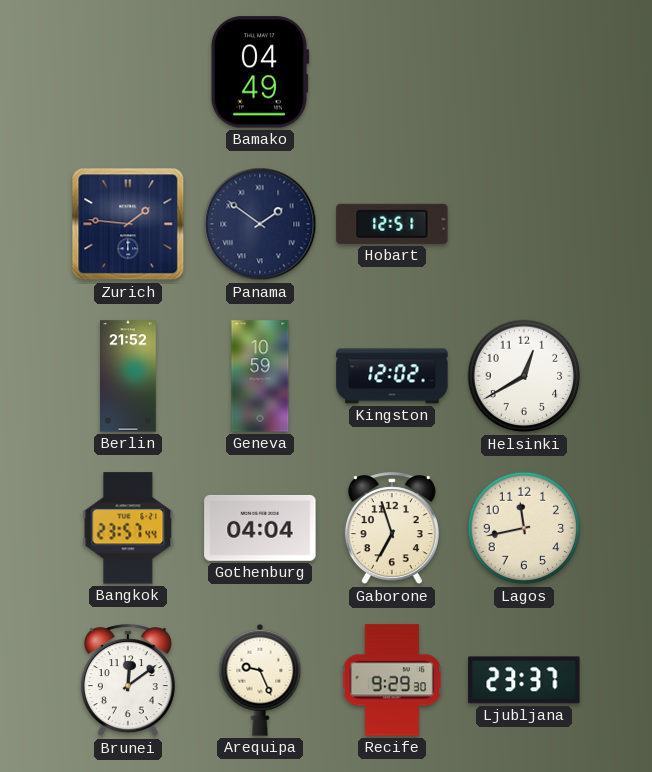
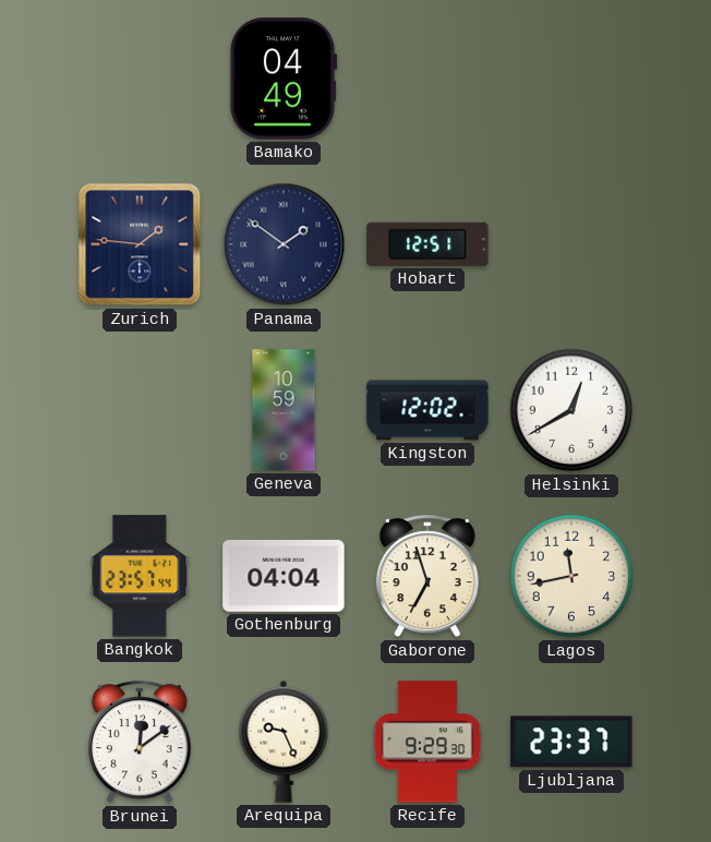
Berlin: 21:52 -> none (129, 376)
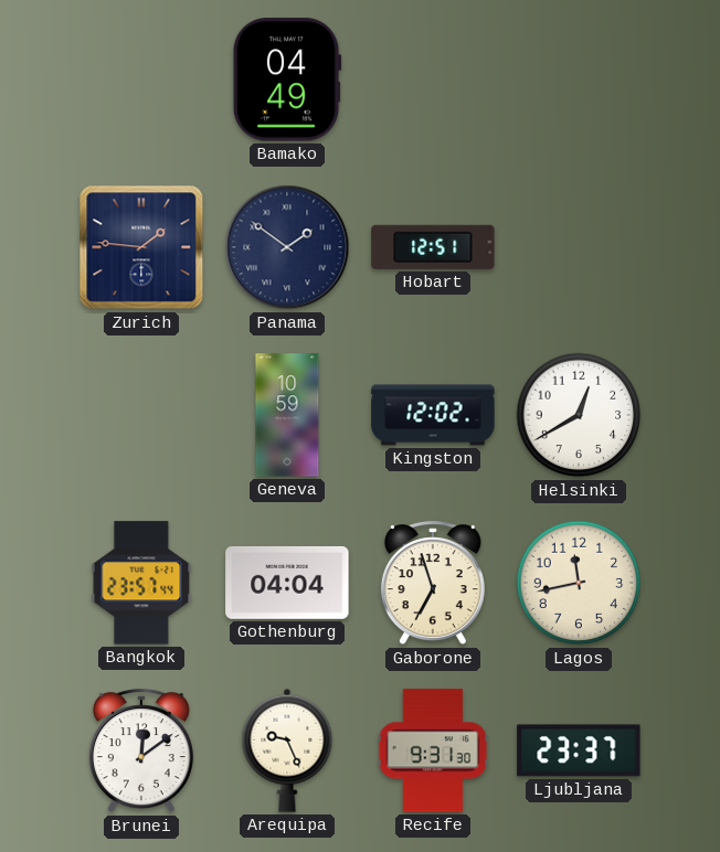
Recife: 9:29 -> 9:31 (433, 750)
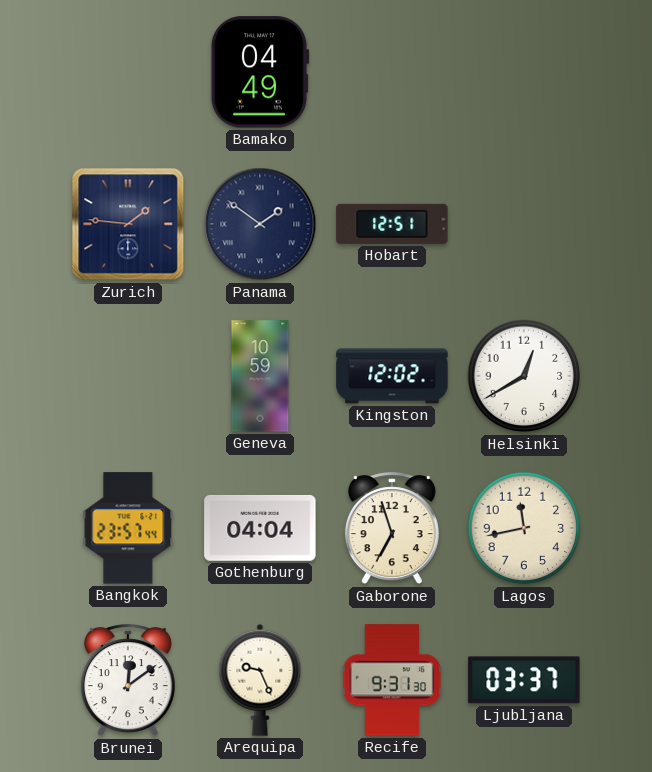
Ljubljana: 23:37 -> 03:37 (524, 680)
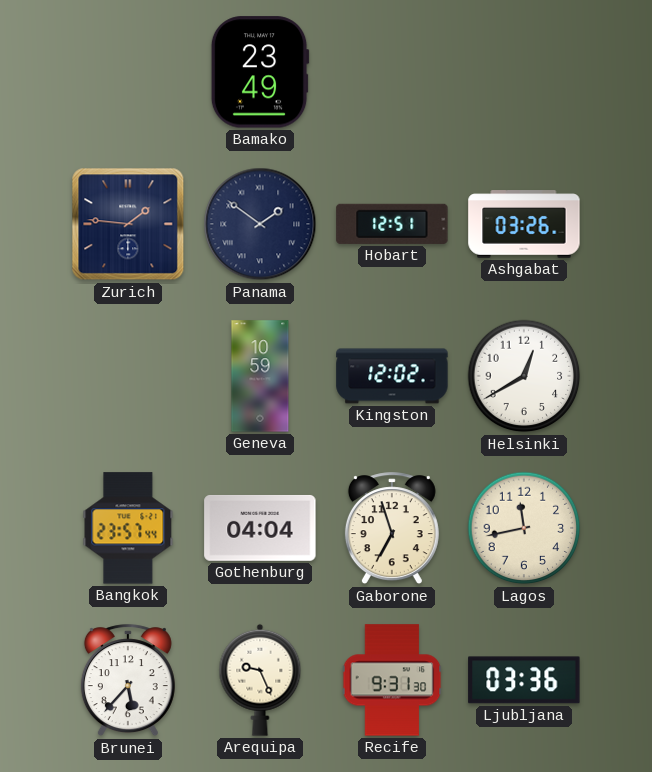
Bamako: 04:49 -> 23:49 (260, 72)
Ashgabat: none -> 03:26 (524, 224)
Brunei: 12:09 -> 5:37 (128, 681)
Ljubljana: 03:37 -> 03:36 (524, 680)
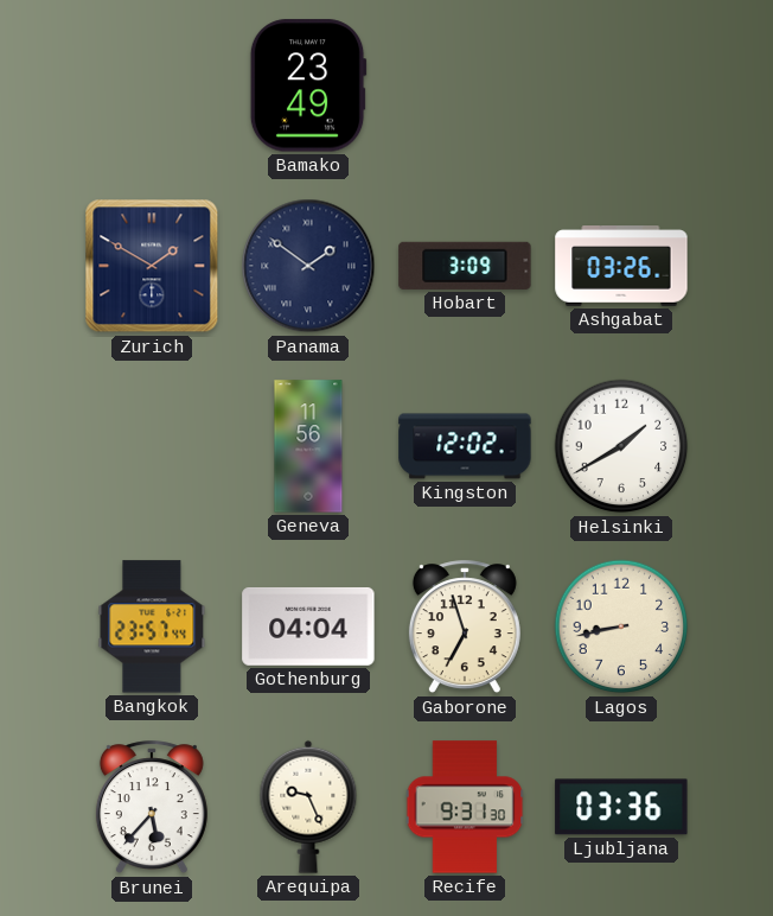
Zurich: 1:46 -> 1:50 (152, 266)
Hobart: 12:51 -> 3:09 (465, 266)
Geneva: 10:59 -> 11:56 (308, 446)
Helsinki: 12:40 -> 1:40 (621, 446)
Lagos: 11:43 -> 8:43 (621, 626)
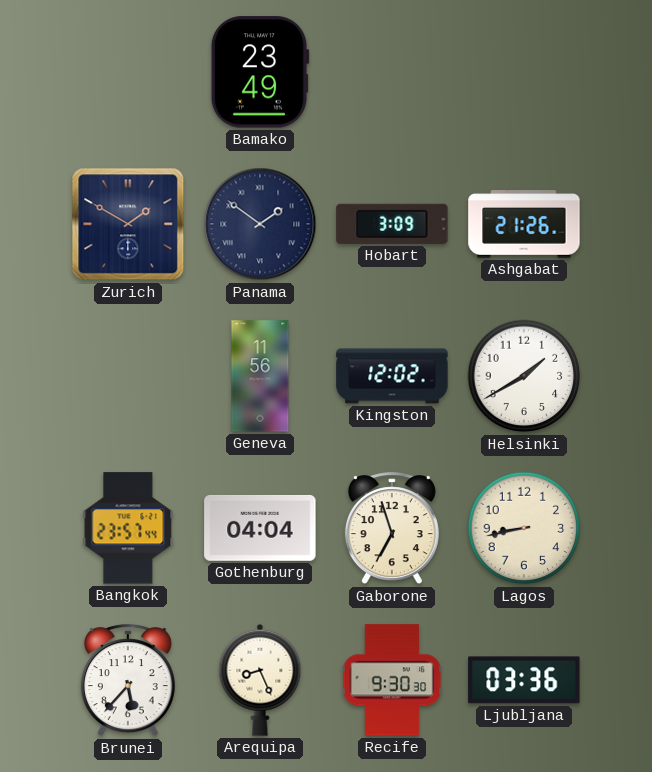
Ashgabat: 03:26 -> 21:26 (524, 224)
Arequipa: 9:26 -> 8:26 (260, 680)
Recife: 9:31 -> 9:30 (392, 680)
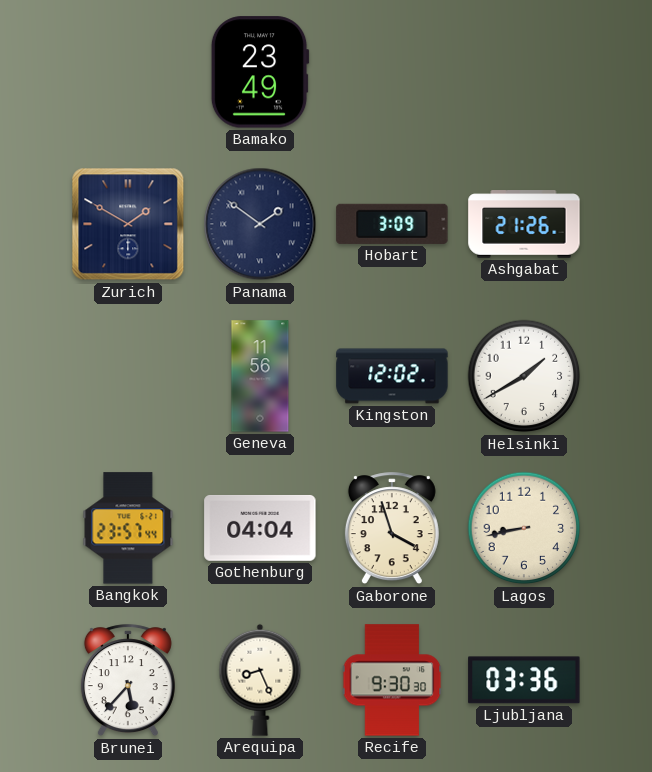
Gaborone: 6:57 -> 3:57 (392, 529)
